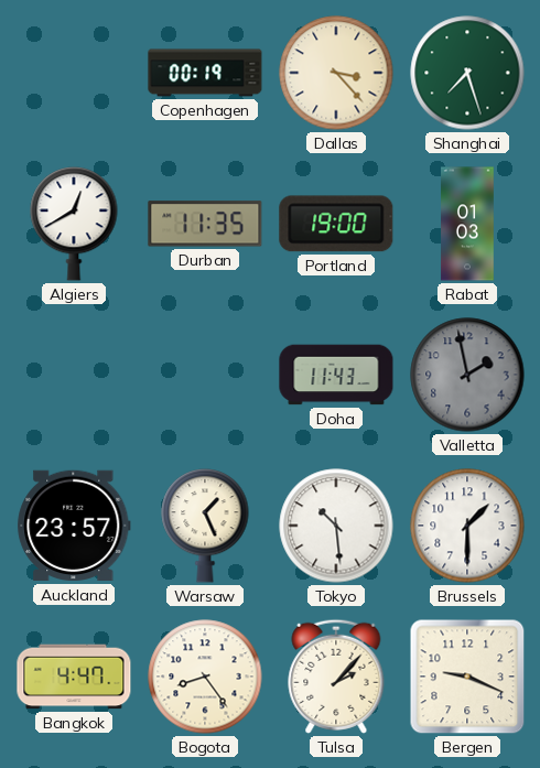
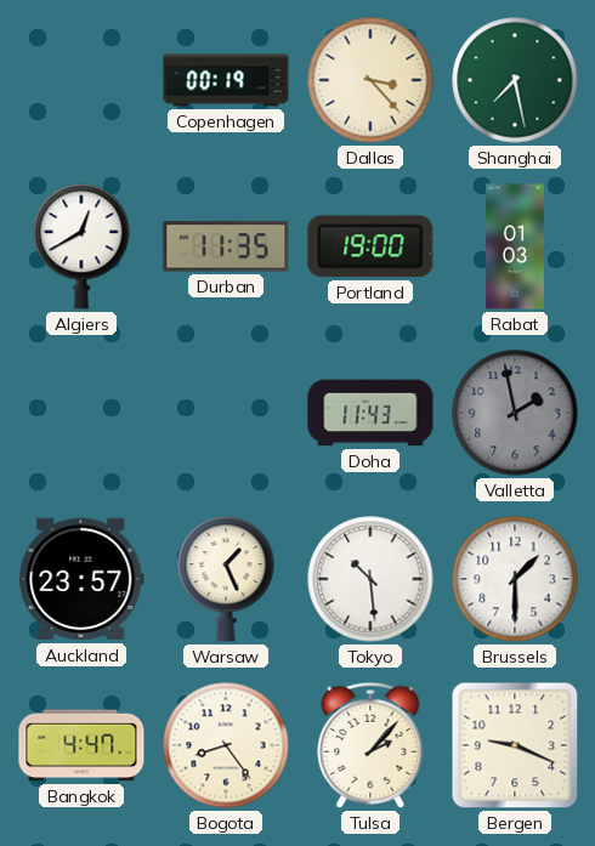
Shanghai: 7:27 -> 7:28 (515, 80)
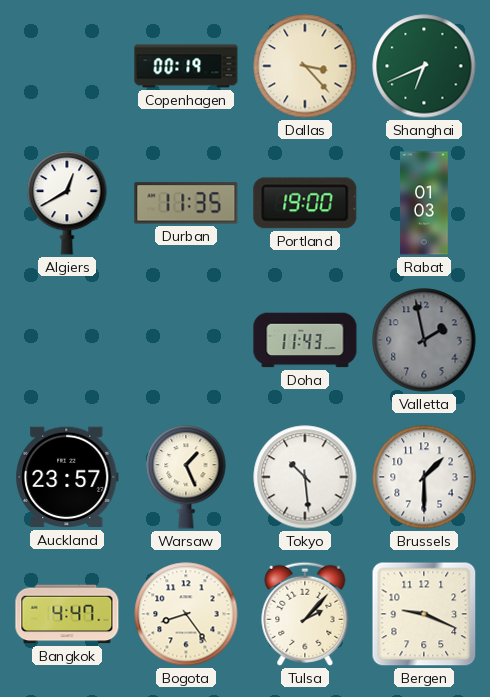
Shanghai: 7:28 -> 6:41 (424, 66)
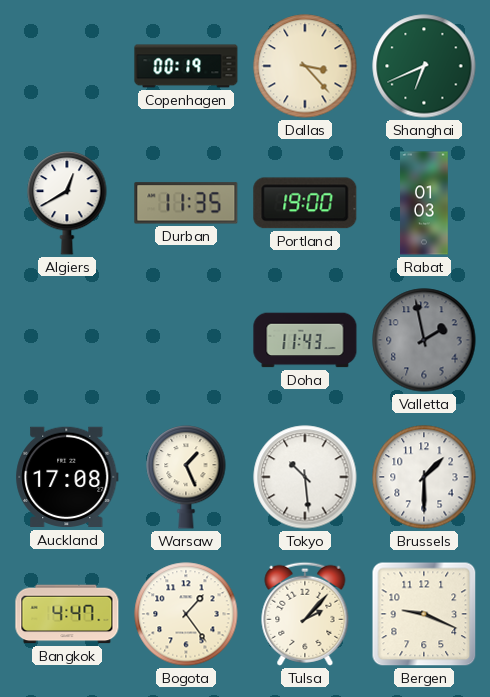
Auckland: 23:57 -> 17:08 (67, 477)
Bogota: 8:24 -> 1:24 (186, 614)
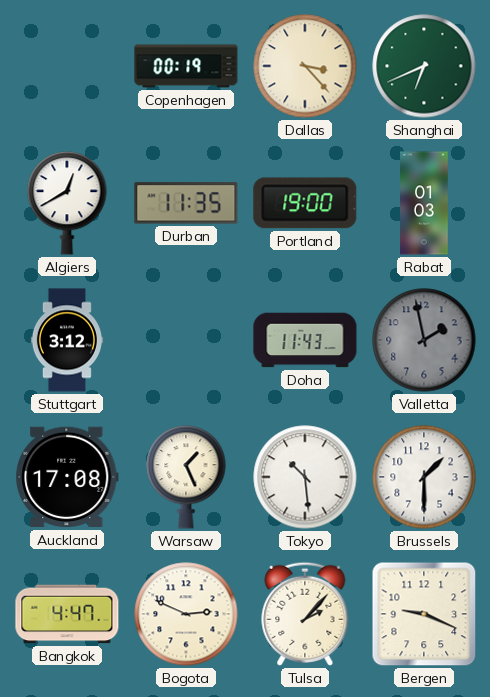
Stuttgart: none -> 3:12 (67, 340)
Bogota: 1:24 -> 2:49 (186, 614)
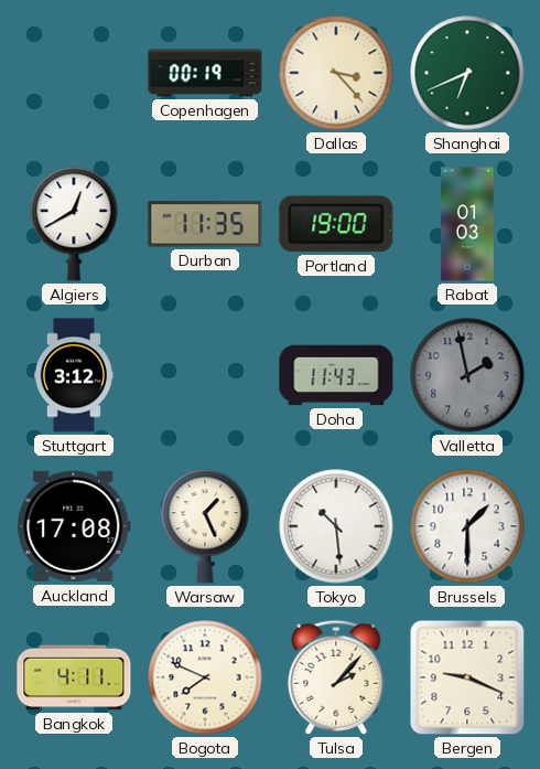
Bangkok: 4:47 -> 4:11 (74, 677)
Bogota: 2:49 -> 7:49 (205, 677)
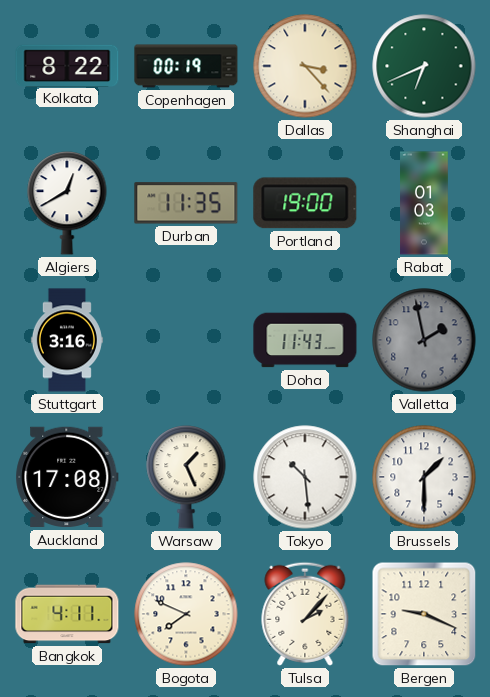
Kolkata: none -> 8:22 (67, 65)
Stuttgart: 3:12 -> 3:16 (67, 340)
